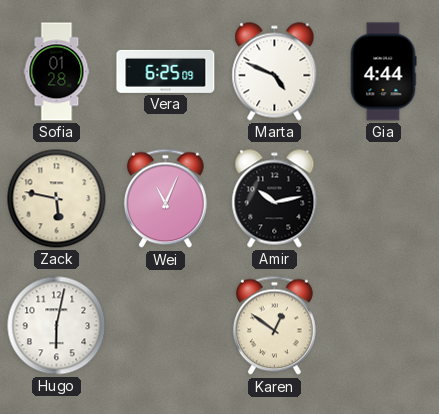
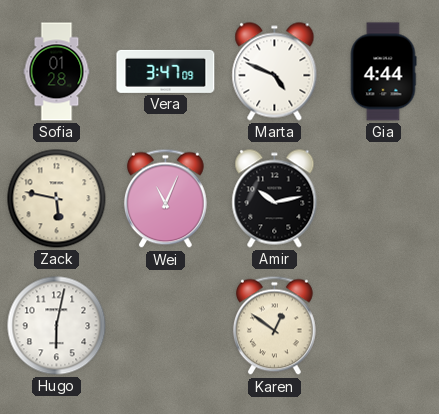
Vera: 6:25 -> 3:47 (166, 71)
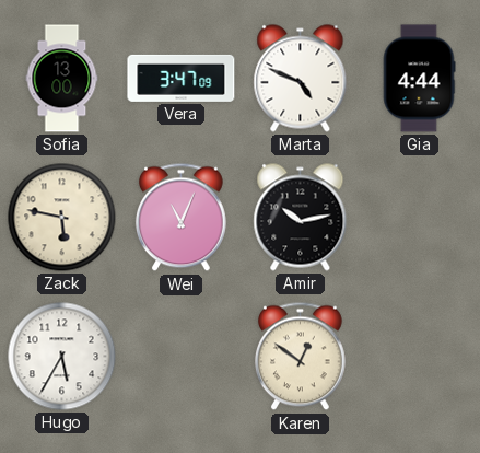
Sofia: 01:28 -> 13:00 (62, 79)
Hugo: 6:02 -> 5:35 (62, 357)
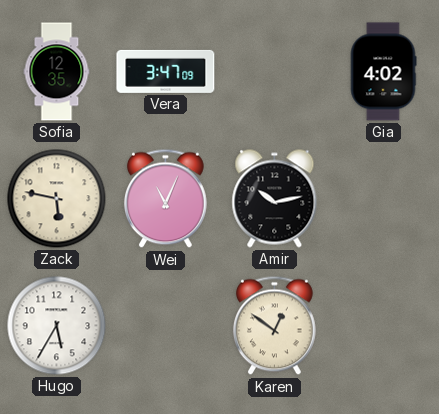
Sofia: 13:00 -> 12:35 (57, 72)
Marta: 4:49 -> none (301, 79)
Gia: 4:44 -> 4:02 (383, 72)
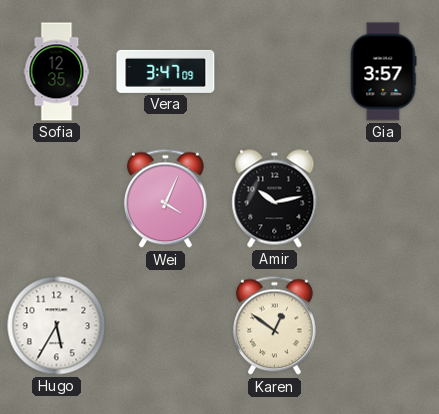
Gia: 4:02 -> 3:57 (383, 72)
Zack: 5:47 -> none (57, 199)
Wei: 11:04 -> 4:04 (165, 199)
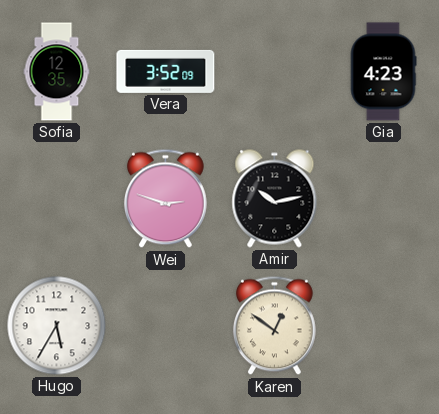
Vera: 3:47 -> 3:52 (166, 71)
Gia: 3:57 -> 4:23 (383, 72)
Wei: 4:04 -> 2:48 (165, 199)
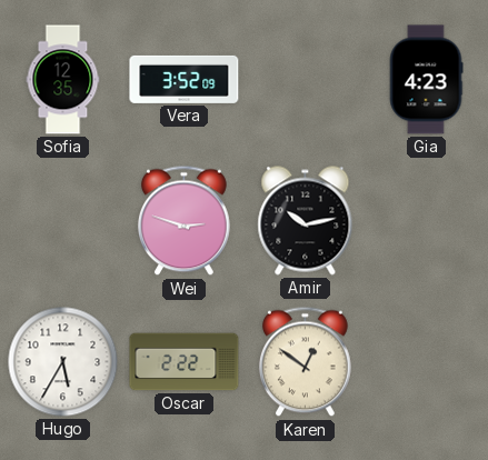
Oscar: none -> 2:22 (185, 362)
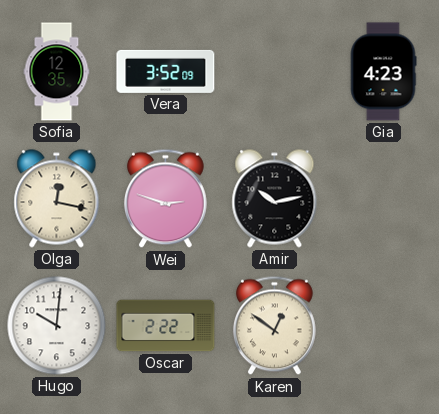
Olga: none -> 12:17 (57, 199)
Hugo: 5:35 -> 10:01 (57, 326)
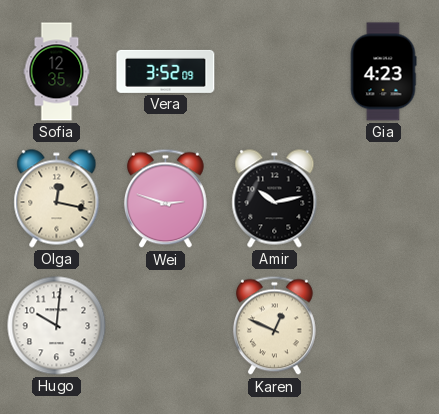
Oscar: 2:22 -> none (166, 326)
Karen: 12:51 -> 12:49 (274, 326)
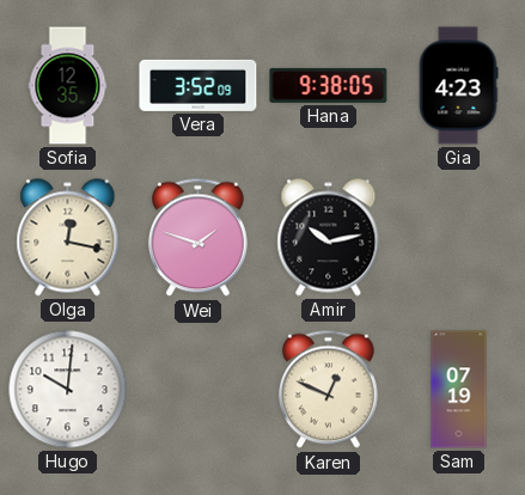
Hana: none -> 9:38 (329, 85)
Wei: 2:48 -> 1:48 (197, 238)
Sam: none -> 07:19 (459, 390)
